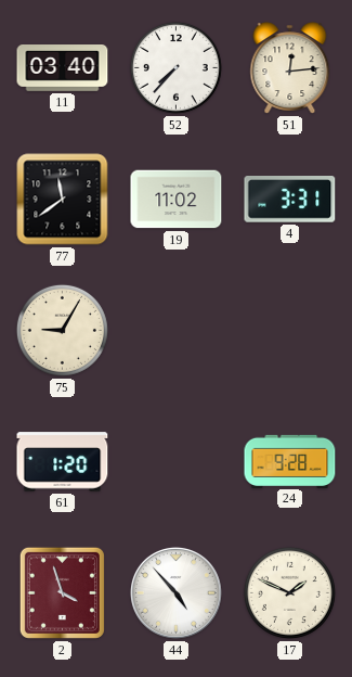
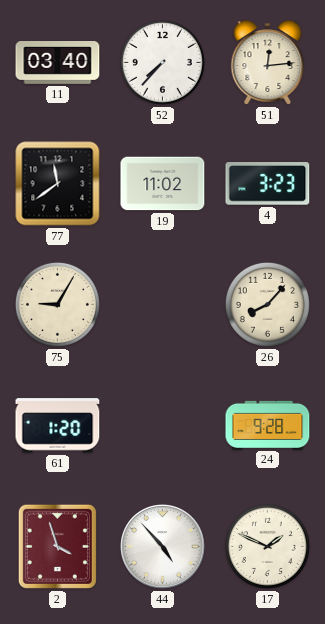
4: 3:31 -> 3:23 (268, 184)
26: none -> 8:07 (267, 304)
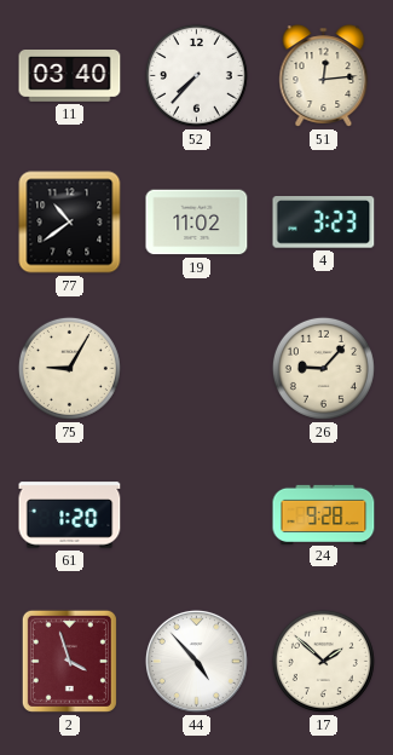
77: 11:39 -> 10:39 (70, 223)
26: 8:07 -> 9:07 (323, 368)
17: 1:49 -> 1:52 (323, 661)
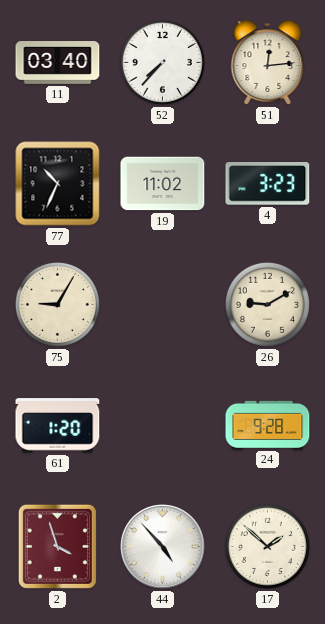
77: 10:39 -> 10:34 (58, 184)
26: 9:07 -> 9:10 (267, 304)
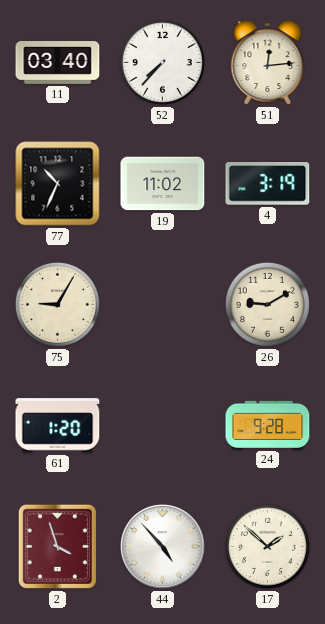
4: 3:23 -> 3:19 (268, 184)
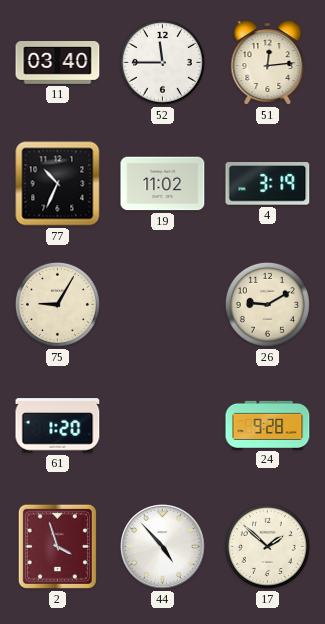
52: 7:37 -> 11:45 (162, 62)
